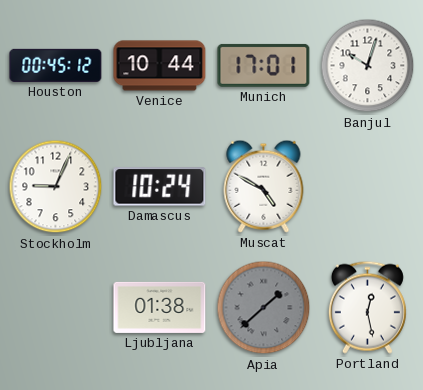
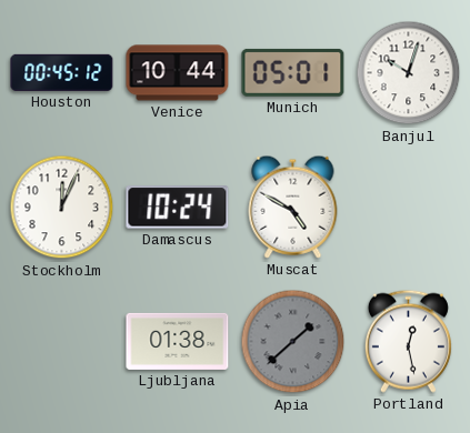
Munich: 17:01 -> 05:01 (293, 72)
Stockholm: 9:04 -> 12:04 (62, 208)
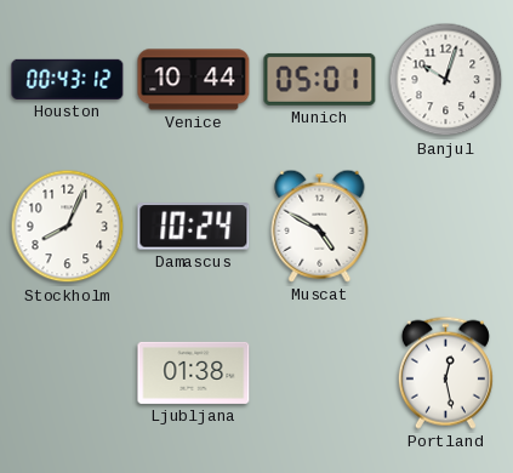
Houston: 00:45 -> 00:43 (68, 79)
Stockholm: 12:04 -> 8:04 (68, 227)
Apia: 1:38 -> none (293, 342)
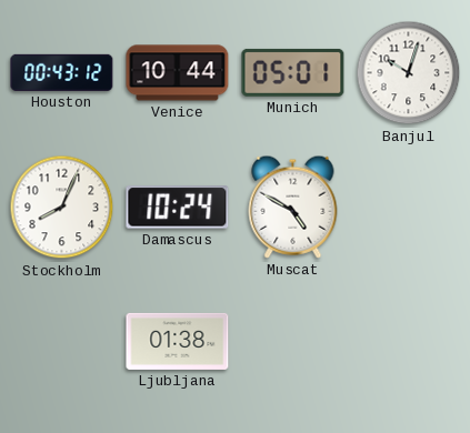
Portland: 12:28 -> none (445, 372)
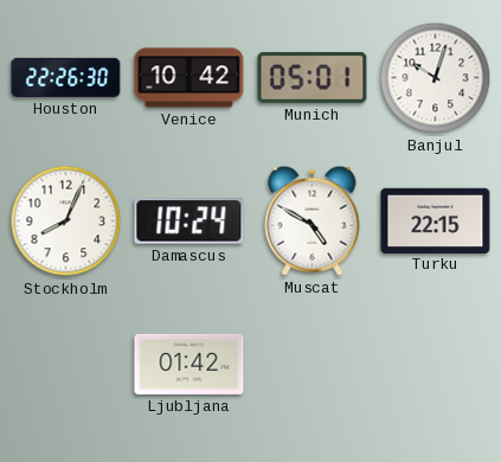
Houston: 00:43 -> 22:26 (66, 77)
Venice: 10:44 -> 10:42 (190, 78)
Turku: none -> 22:15 (436, 220)
Ljubljana: 01:38 -> 01:42 (190, 364)
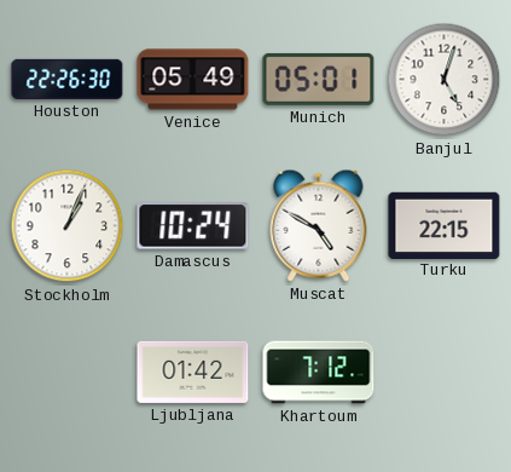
Venice: 10:42 -> 05:49 (193, 80)
Banjul: 10:03 -> 5:03 (445, 80)
Stockholm: 8:04 -> 1:04 (68, 226)
Khartoum: none -> 7:12 (319, 373)
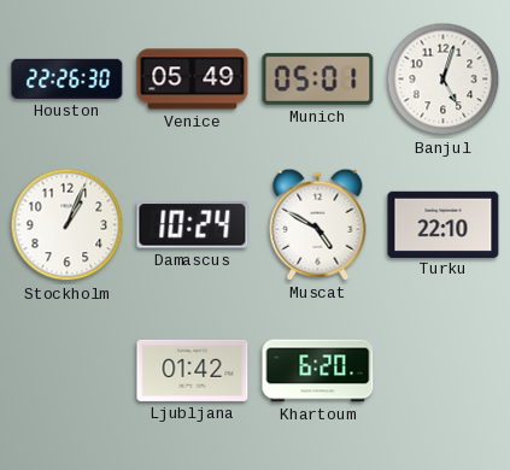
Turku: 22:15 -> 22:10 (444, 224)
Khartoum: 7:12 -> 6:20 (318, 371)
